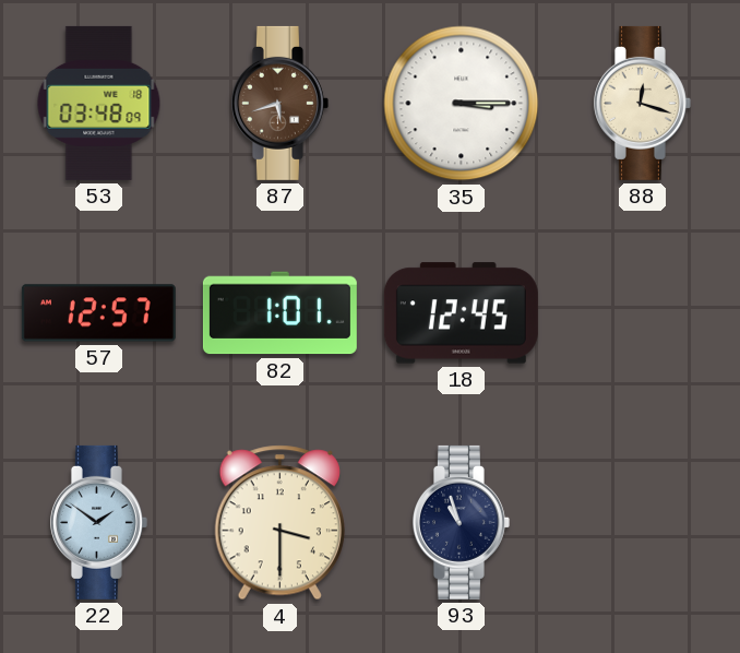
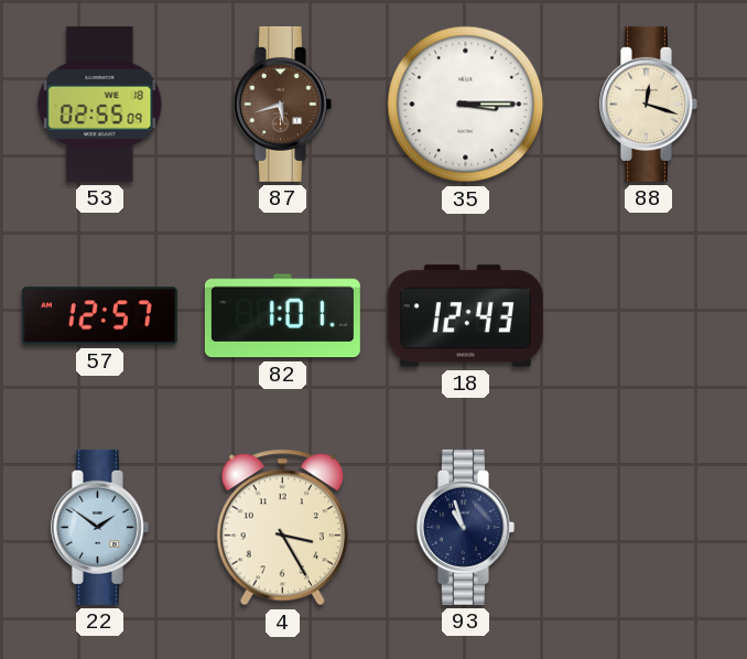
53: 03:48 -> 02:55 (100, 104)
18: 12:45 -> 12:43 (465, 316)
4: 3:30 -> 3:25 (282, 528)
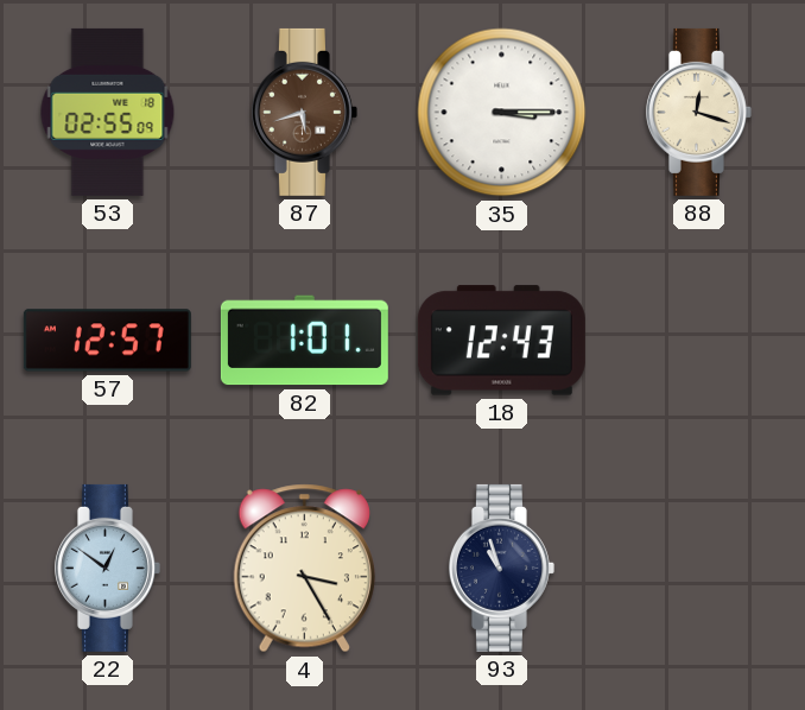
22: 1:51 -> 12:51 (107, 568)
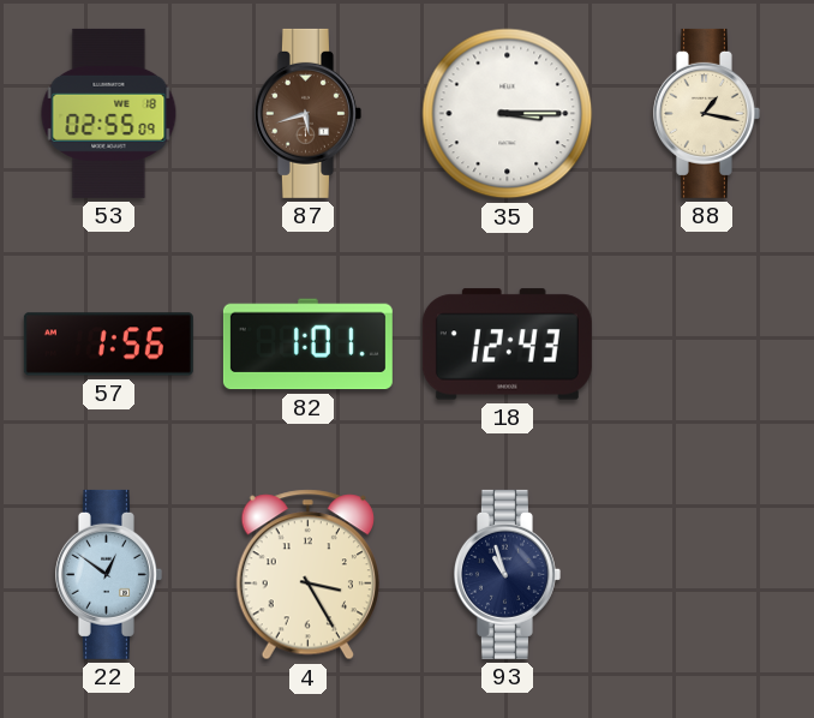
88: 12:18 -> 1:17 (706, 113)
57: 12:57 -> 1:56 (108, 345)
